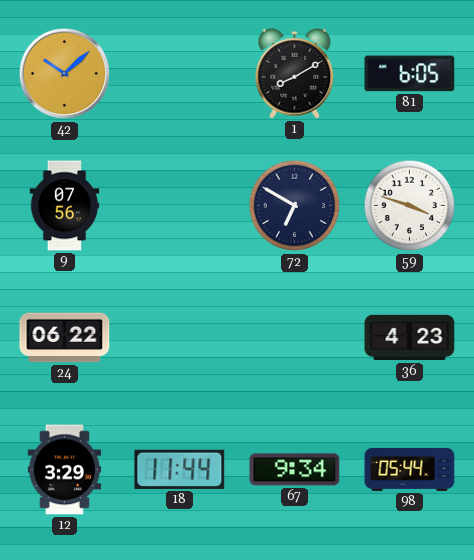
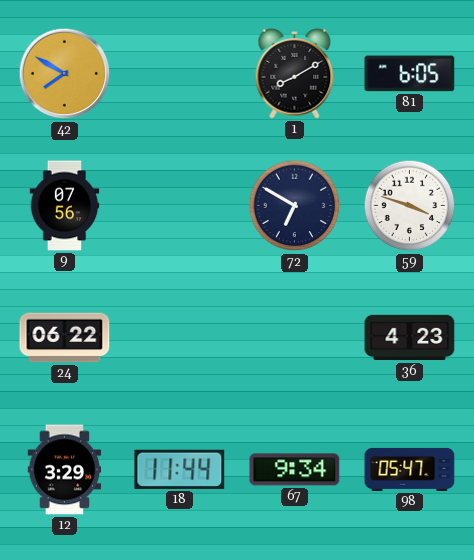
42: 10:08 -> 7:50 (65, 74)
98: 05:44 -> 05:47 (410, 469)
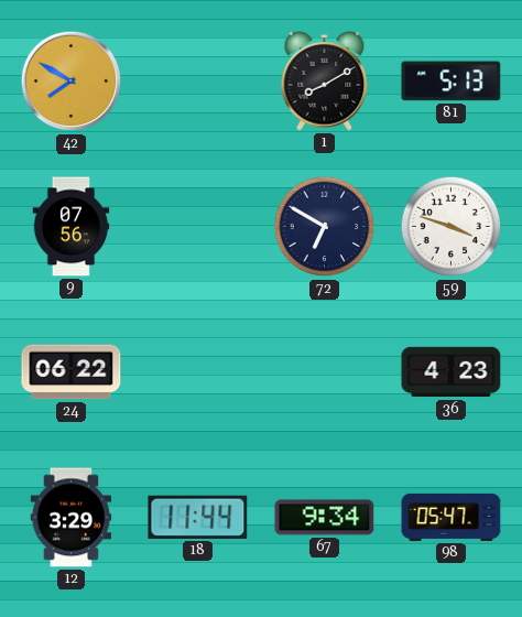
81: 6:05 -> 5:13 (452, 82)
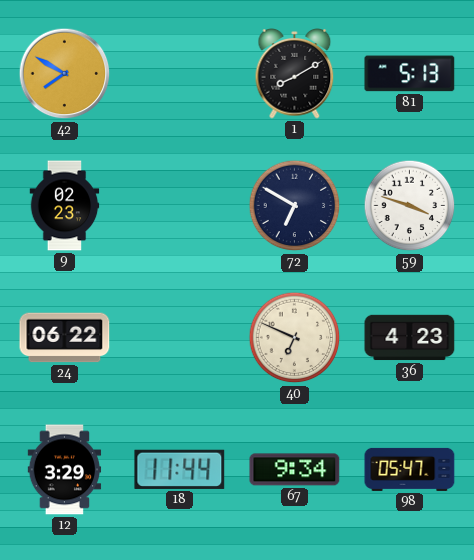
9: 07:56 -> 02:23 (65, 206)
40: none -> 6:49 (295, 338)
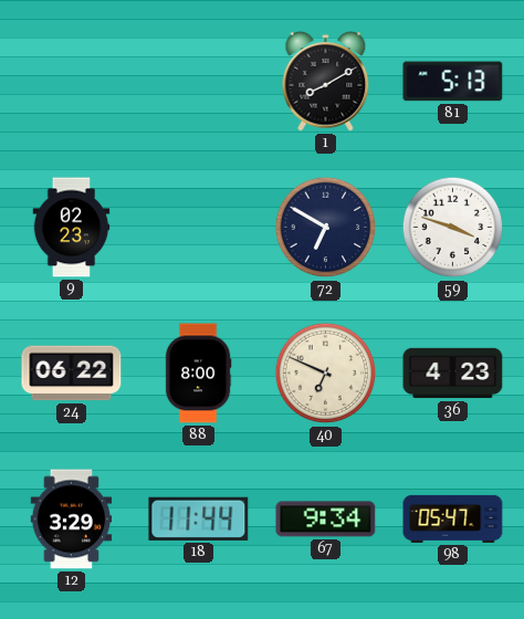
42: 7:50 -> none (65, 74)
88: none -> 8:00 (198, 374)
